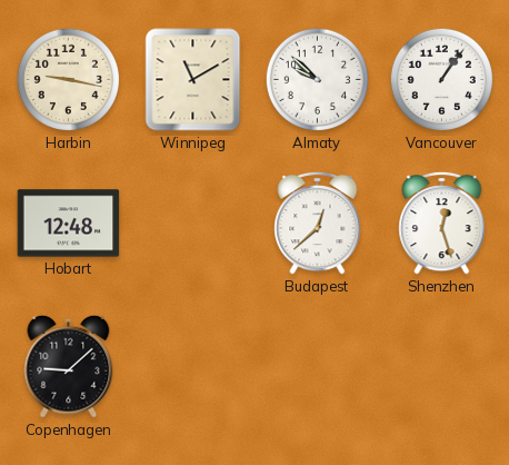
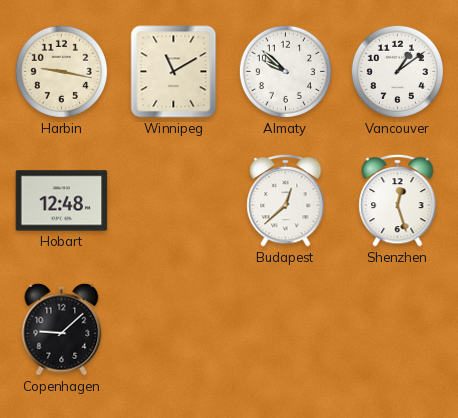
Vancouver: 1:06 -> 1:09 (397, 71)
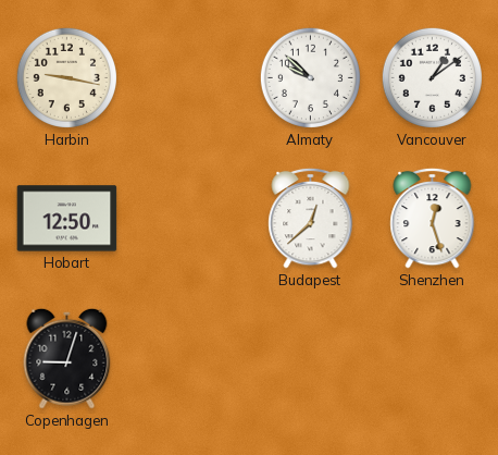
Winnipeg: 11:10 -> none (174, 72)
Hobart: 12:48 -> 12:50 (67, 219)
Copenhagen: 9:08 -> 9:03 (67, 358)
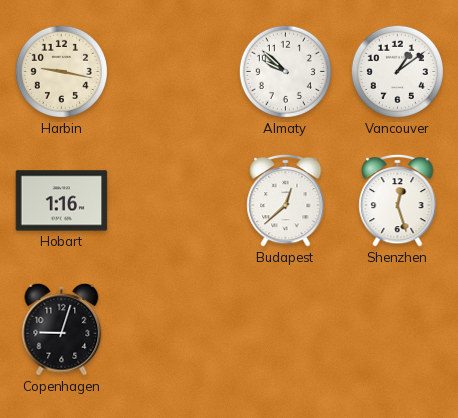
Hobart: 12:50 -> 1:16 (62, 201)
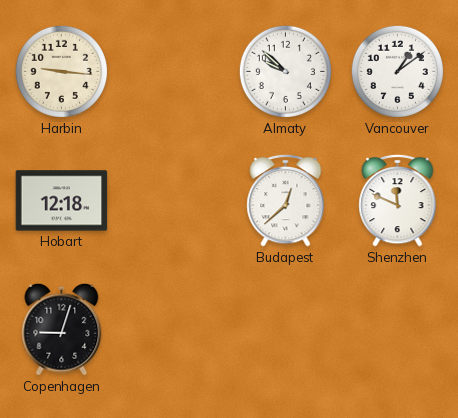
Harbin: 9:17 -> 9:16 (61, 71)
Hobart: 1:16 -> 12:18 (62, 201)
Shenzhen: 12:27 -> 11:49 (398, 200)
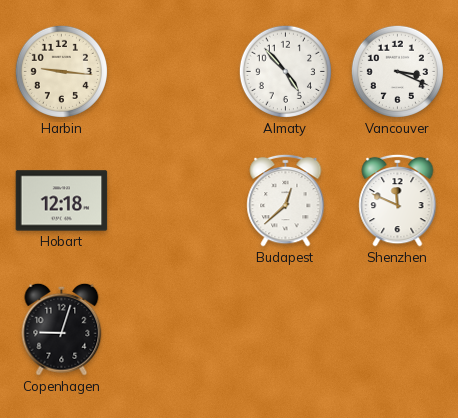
Almaty: 9:52 -> 4:53 (285, 71)
Vancouver: 1:09 -> 3:19 (397, 71)
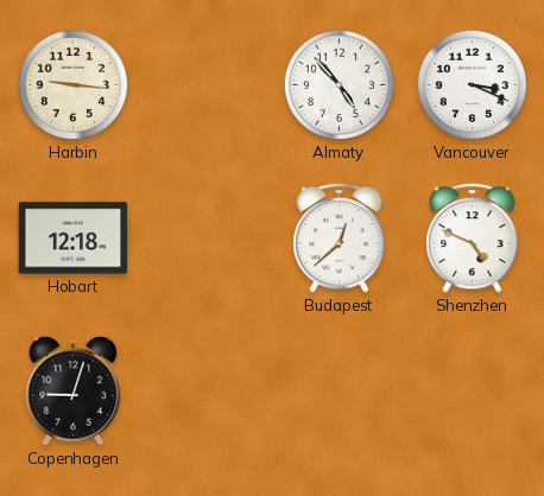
Shenzhen: 11:49 -> 4:49 (473, 237)
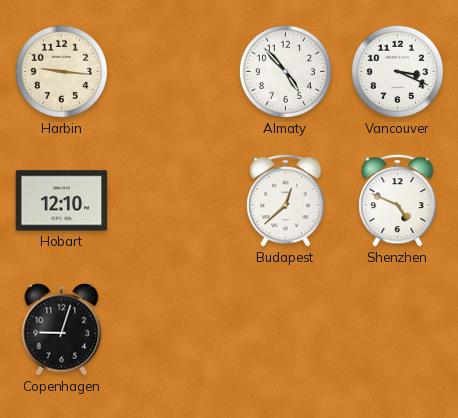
Hobart: 12:18 -> 12:10 (62, 201)
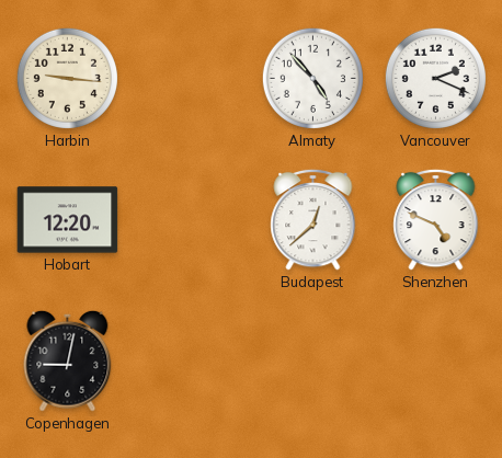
Vancouver: 3:19 -> 2:19 (435, 78)
Hobart: 12:10 -> 12:20 (68, 220)
Copenhagen: 9:03 -> 9:02 (68, 360)
